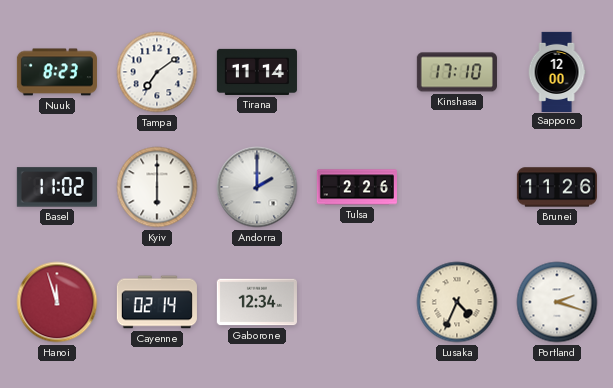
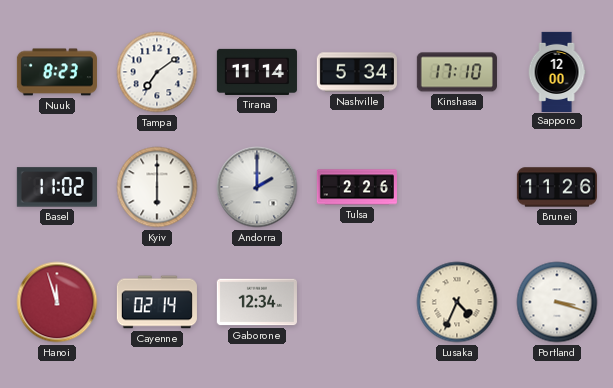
Nashville: none -> 5:34 (357, 72)
Portland: 2:18 -> 3:18 (557, 302)
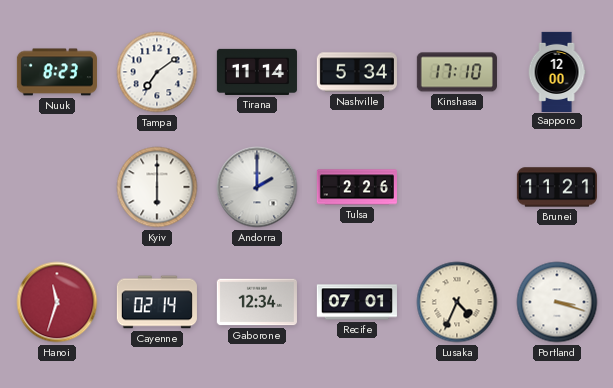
Basel: 11:02 -> none (57, 187)
Brunei: 11:26 -> 11:21 (557, 187)
Hanoi: 11:57 -> 11:33 (57, 302)
Recife: none -> 07:01 (357, 302)
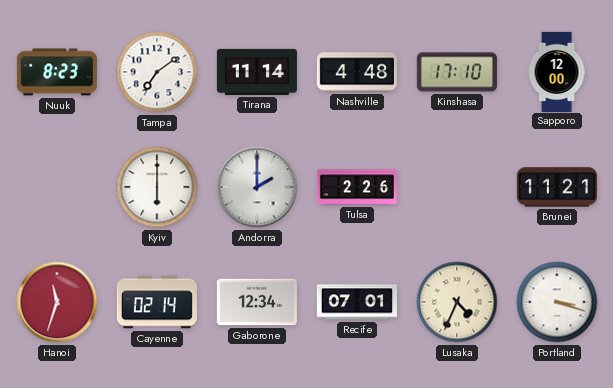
Nashville: 5:34 -> 4:48 (357, 72)
